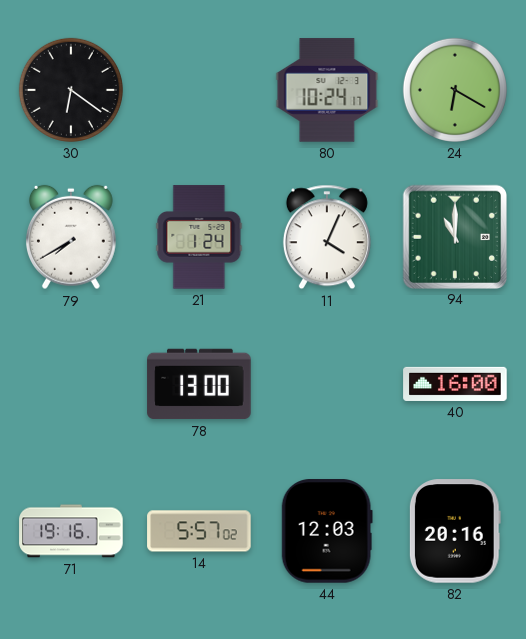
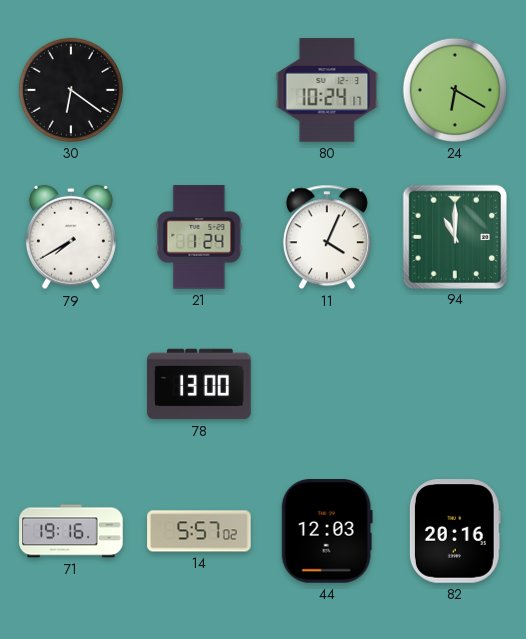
40: 16:00 -> none (455, 384)
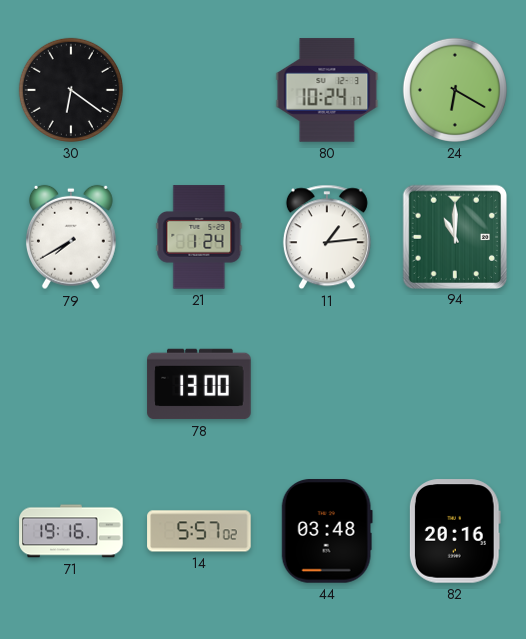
11: 4:04 -> 1:14 (327, 237)
44: 12:03 -> 03:48 (327, 531)
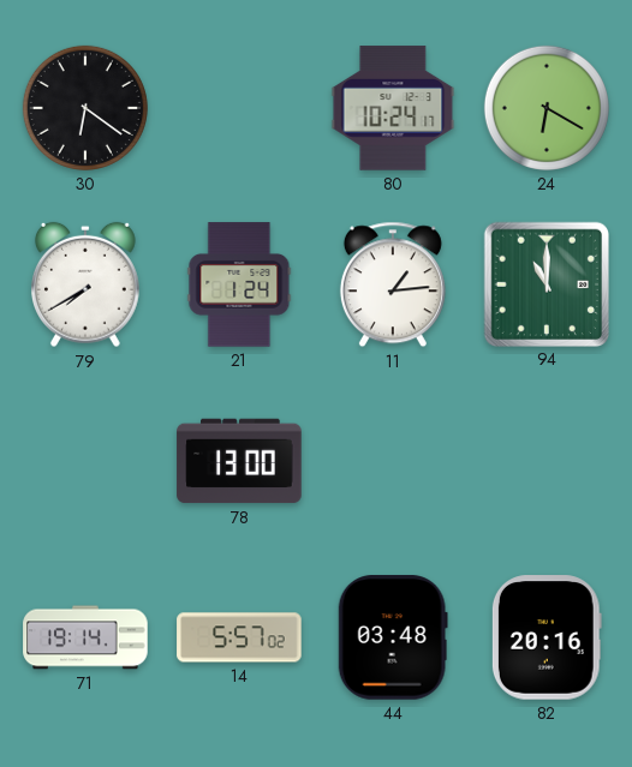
71: 19:16 -> 19:14 (85, 637)
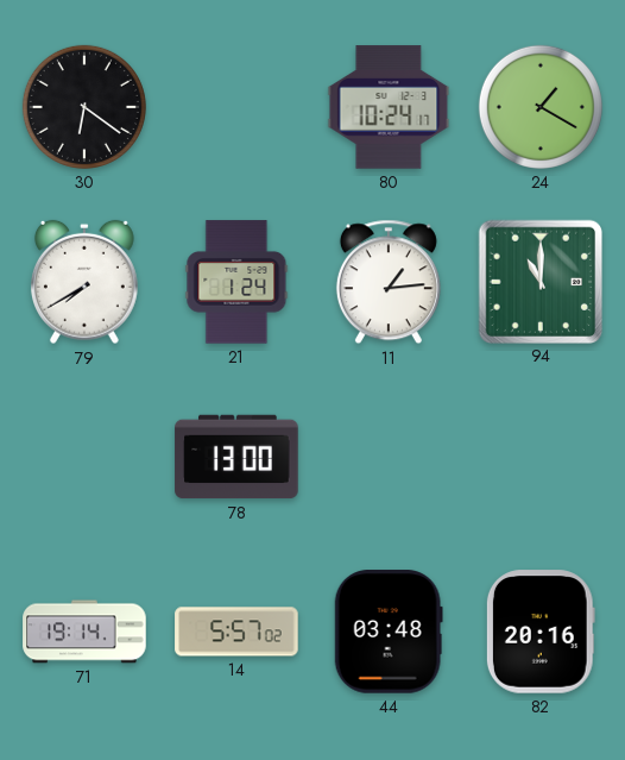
24: 6:20 -> 1:20 (541, 107)
